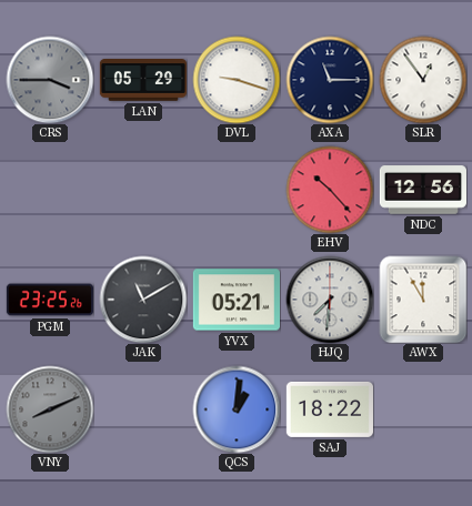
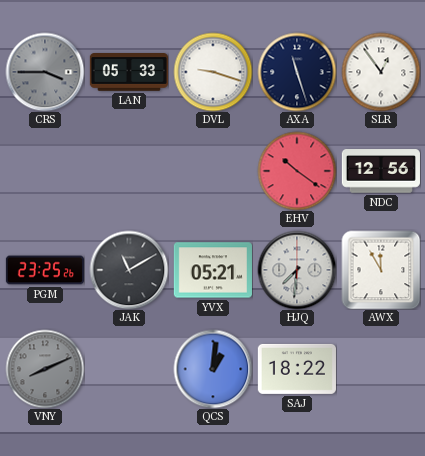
LAN: 05:29 -> 05:33 (129, 73)
AXA: 11:15 -> 11:27 (297, 72)
EHV: 10:23 -> 10:21 (297, 171)
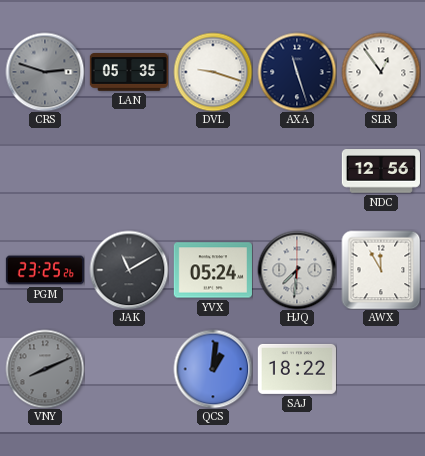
CRS: 3:45 -> 2:48 (45, 72)
LAN: 05:33 -> 05:35 (129, 73)
EHV: 10:21 -> none (297, 171)
YVX: 05:21 -> 05:24 (213, 270)
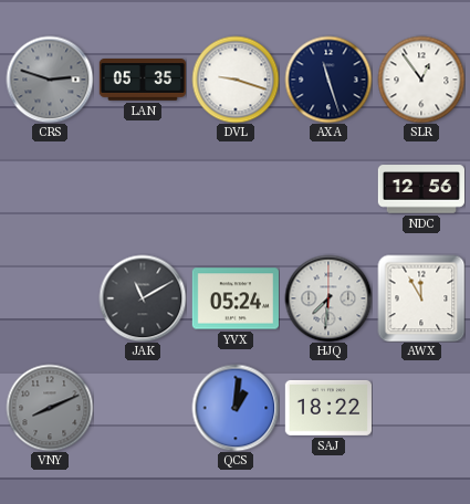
PGM: 23:25 -> none (44, 270)
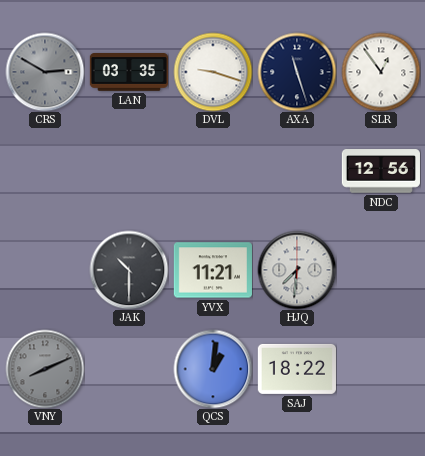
CRS: 2:48 -> 2:50 (45, 72)
LAN: 05:35 -> 03:35 (129, 73)
JAK: 11:10 -> 10:30 (129, 270)
YVX: 05:24 -> 11:21 (213, 270)
AWX: 11:55 -> none (421, 298)
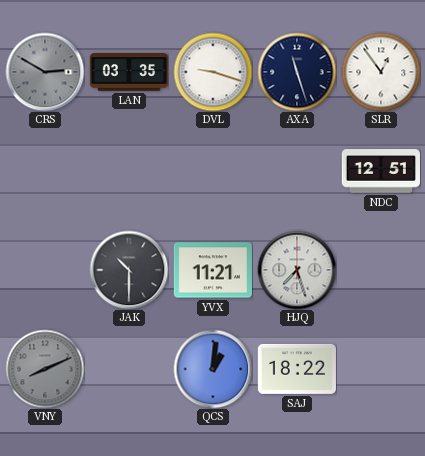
NDC: 12:56 -> 12:51 (381, 171)
HJQ: 7:31 -> 7:27 (297, 270)
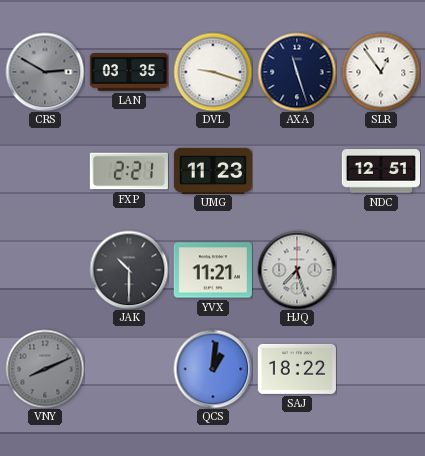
FXP: none -> 2:21 (129, 171)
UMG: none -> 11:23 (213, 170)
